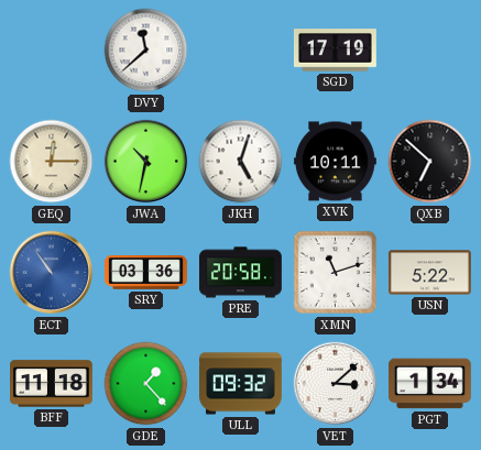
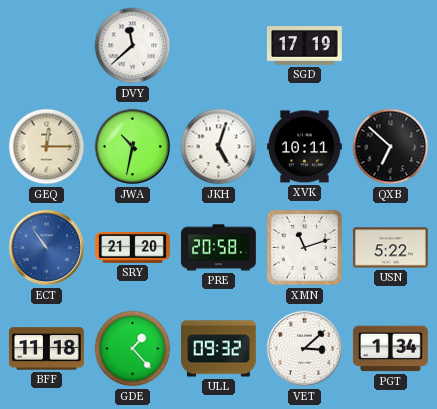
SRY: 03:36 -> 21:20 (133, 248)
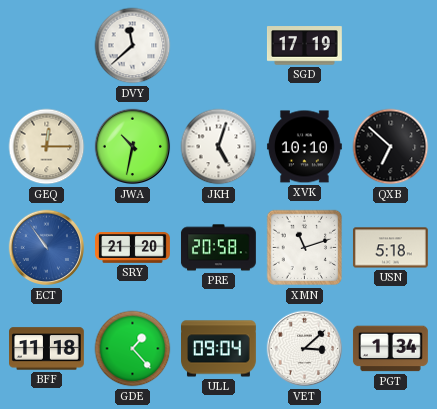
XVK: 10:11 -> 10:10 (304, 147)
USN: 5:22 -> 5:18 (391, 248)
ULL: 09:32 -> 09:04 (219, 349)
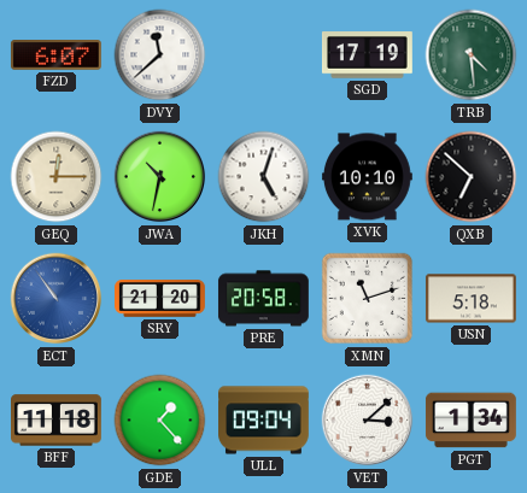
FZD: none -> 6:07 (55, 55)
TRB: none -> 4:29 (472, 55)
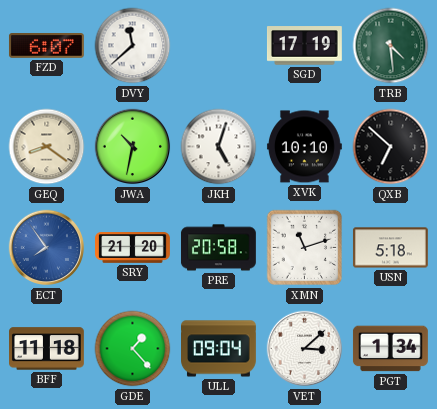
GEQ: 12:15 -> 8:21 (47, 147)
ECT: 10:54 -> 7:54 (47, 248)
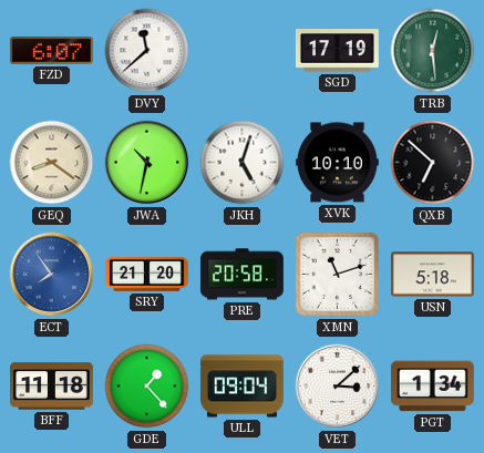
TRB: 4:29 -> 12:29 (433, 51)
